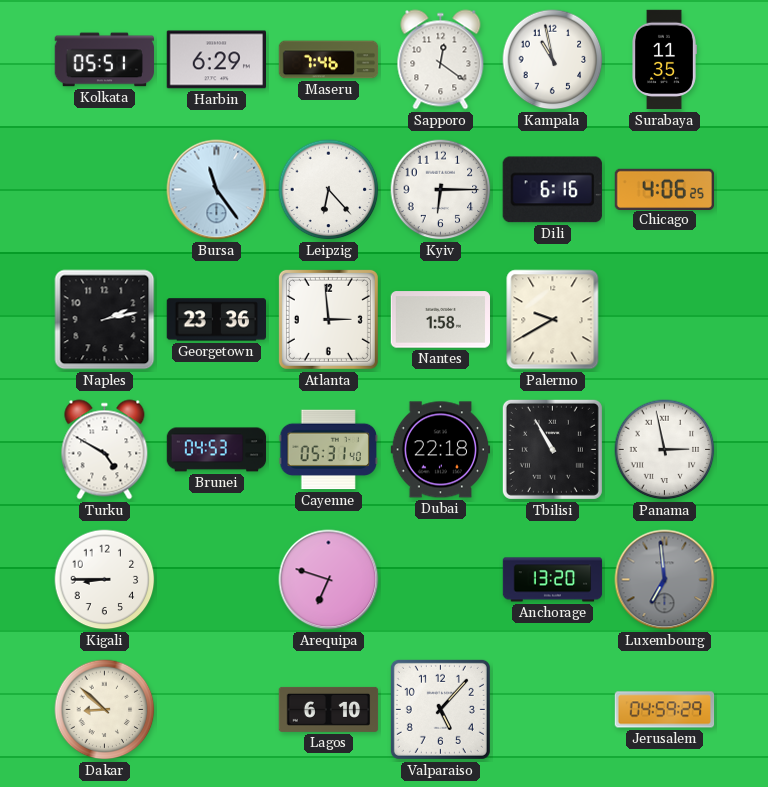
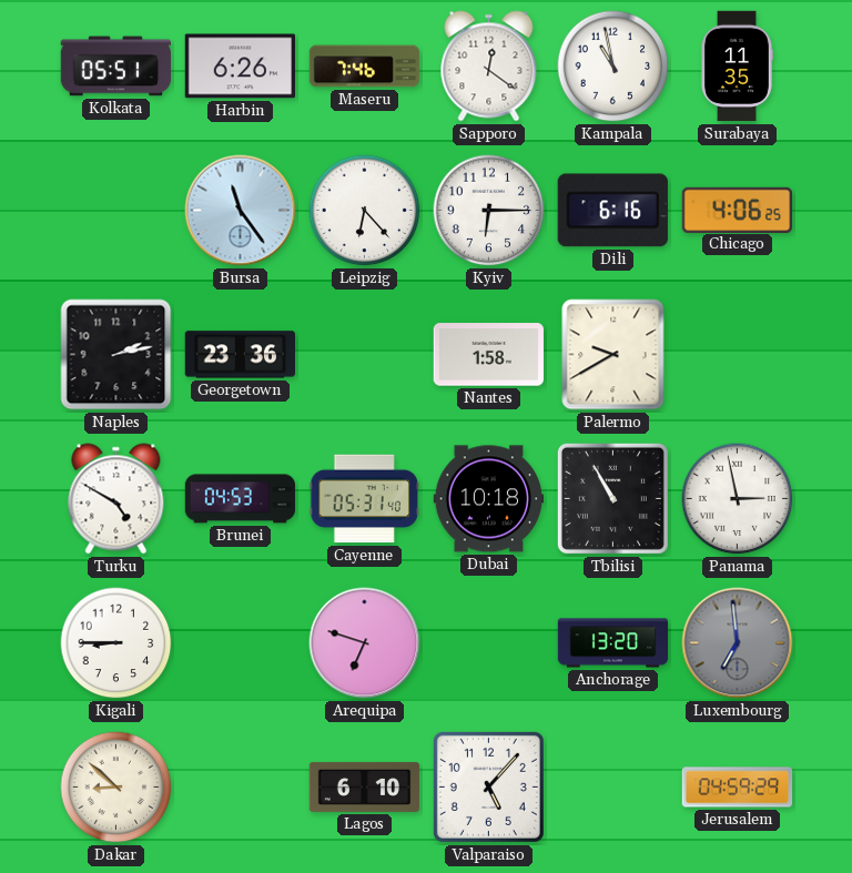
Harbin: 6:29 -> 6:26 (240, 67)
Atlanta: 2:59 -> none (328, 319)
Dubai: 22:18 -> 10:18 (489, 499)
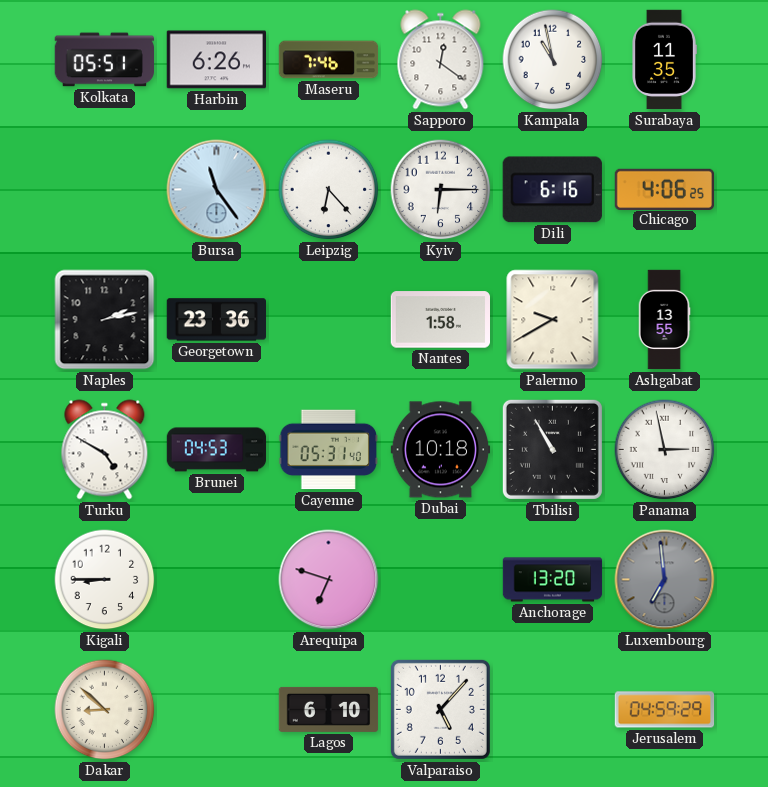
Ashgabat: none -> 13:55 (664, 320)
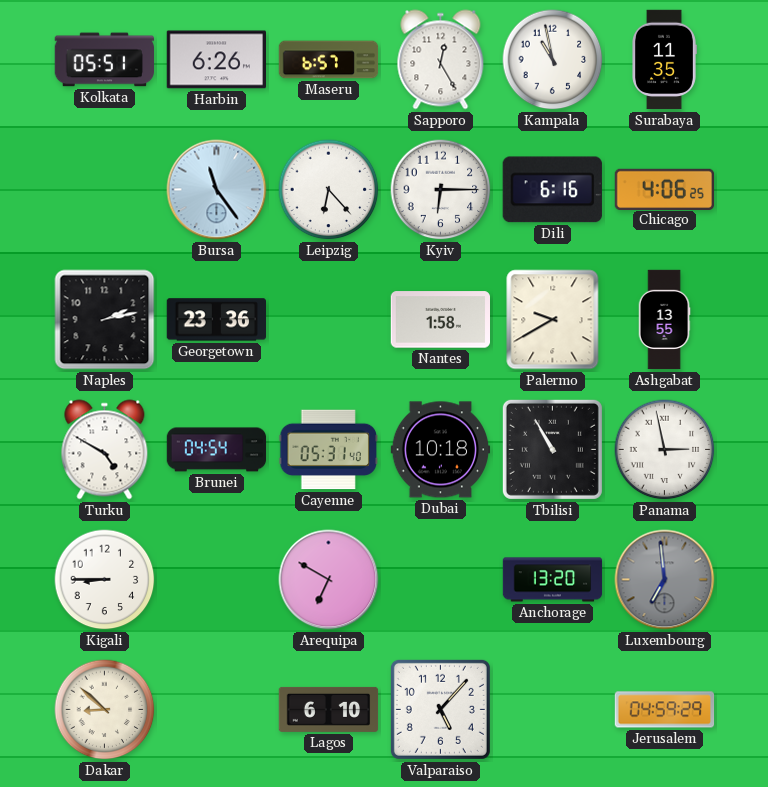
Maseru: 7:46 -> 6:57 (329, 60)
Sapporo: 12:21 -> 12:25 (441, 60)
Brunei: 04:53 -> 04:54 (217, 450)
Arequipa: 6:48 -> 6:50 (329, 580)
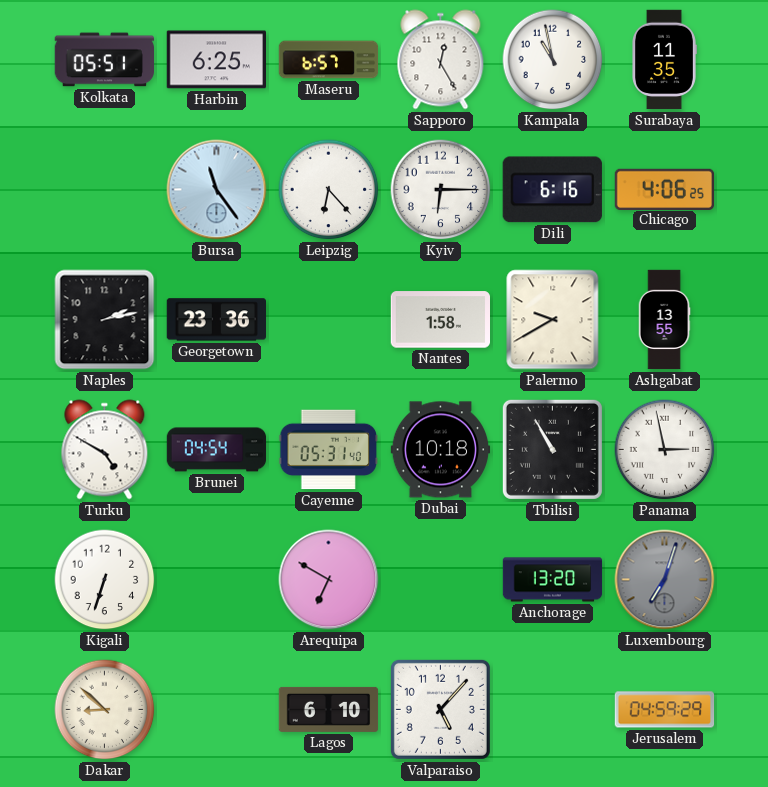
Harbin: 6:26 -> 6:25 (216, 60)
Kigali: 8:45 -> 6:33 (105, 580)
Luxembourg: 6:59 -> 7:03 (665, 580)
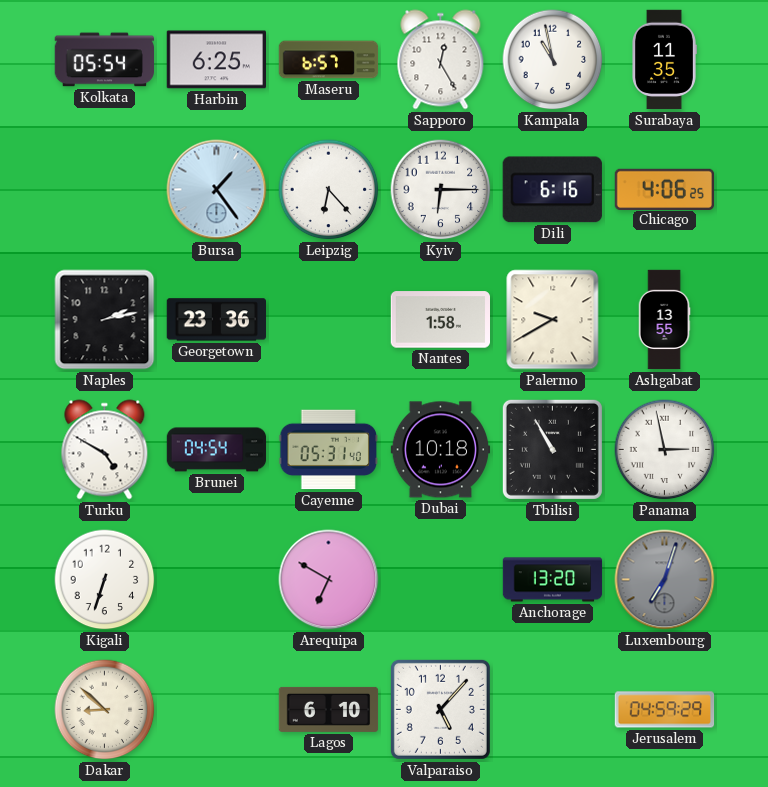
Kolkata: 05:51 -> 05:54 (105, 60)
Bursa: 11:24 -> 1:24 (217, 190)
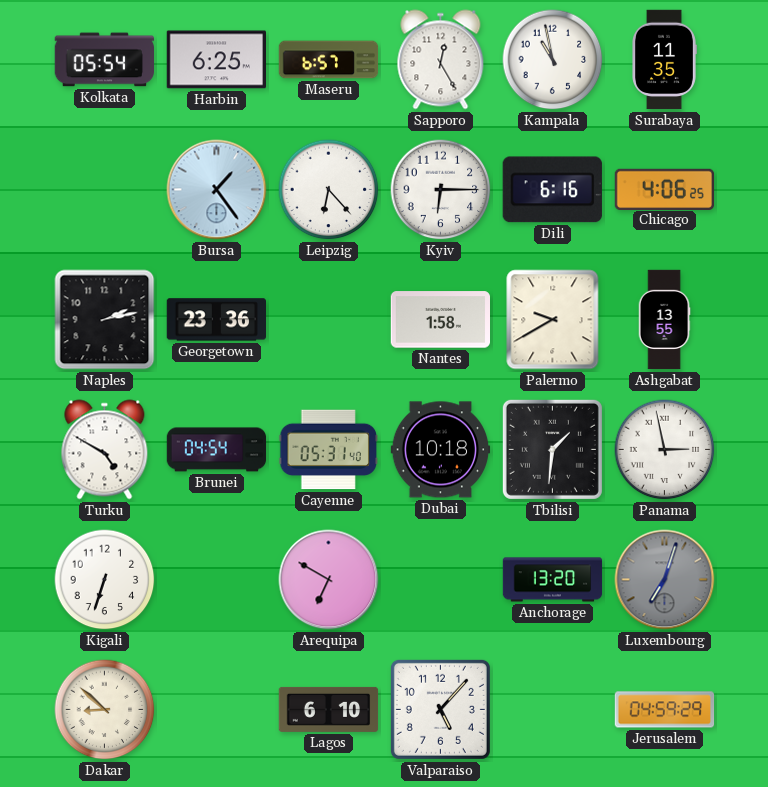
Tbilisi: 10:55 -> 1:31 (552, 449)
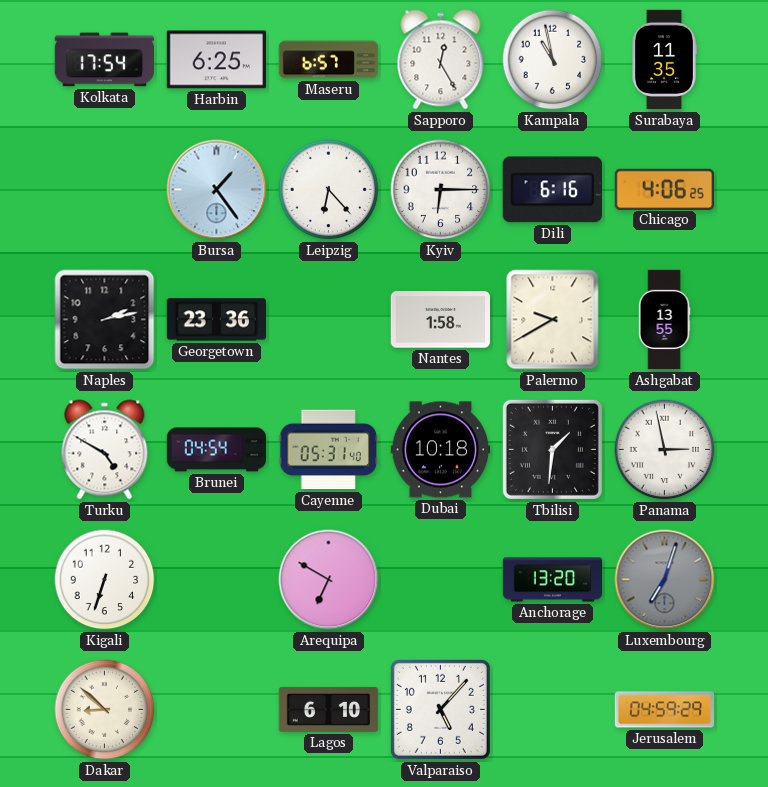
Kolkata: 05:54 -> 17:54 (105, 60)
